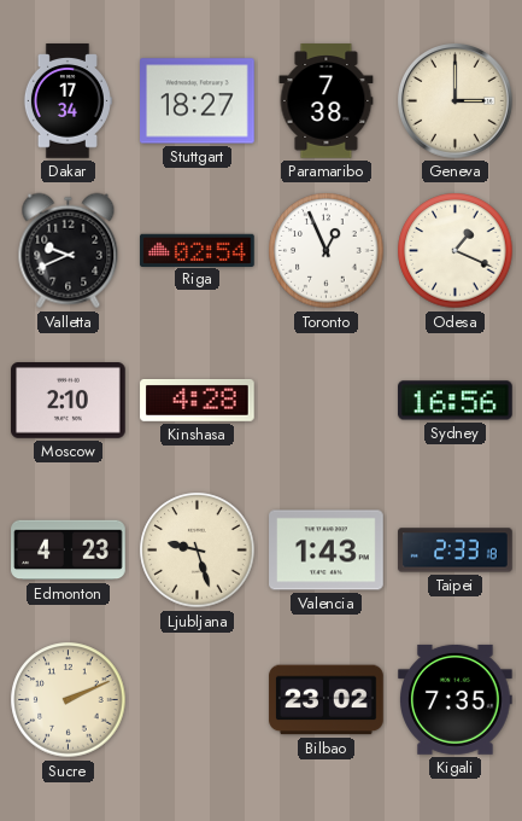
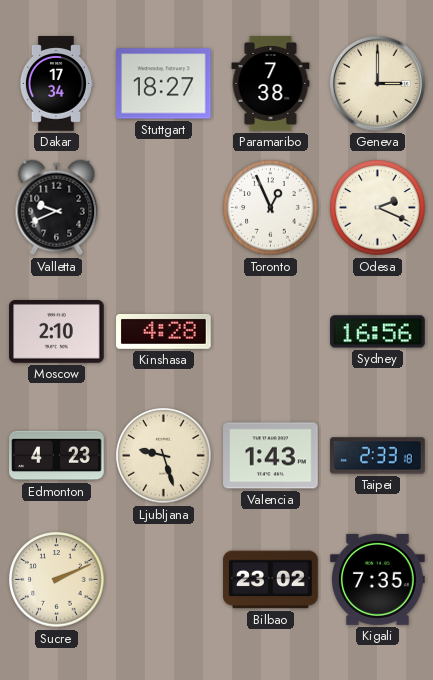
Riga: 02:54 -> none (198, 250)
Odesa: 1:19 -> 2:19 (378, 208)
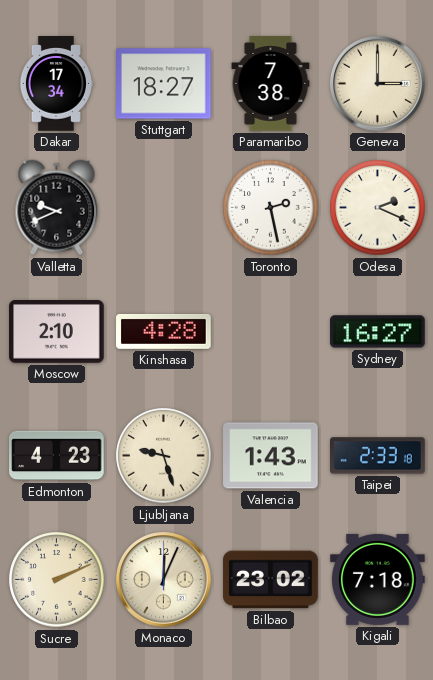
Toronto: 12:56 -> 2:28 (271, 208)
Sydney: 16:56 -> 16:27 (378, 332)
Monaco: none -> 12:04 (164, 580)
Kigali: 7:35 -> 7:18 (378, 579)
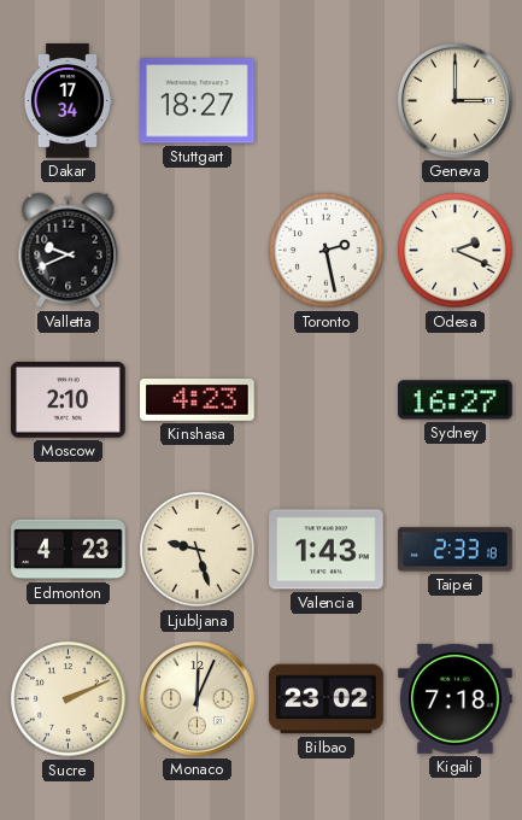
Paramaribo: 7:38 -> none (271, 84)
Kinshasa: 4:28 -> 4:23 (198, 400)
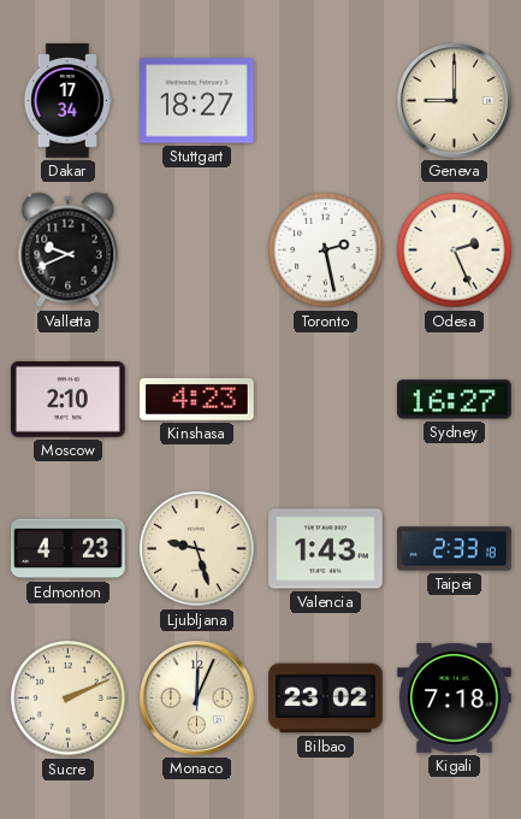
Geneva: 3:00 -> 9:00 (455, 101)
Odesa: 2:19 -> 2:26 (455, 251)
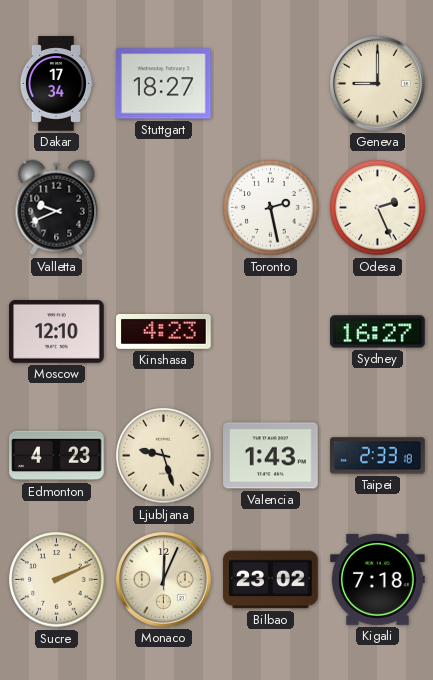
Moscow: 2:10 -> 12:10 (57, 332)
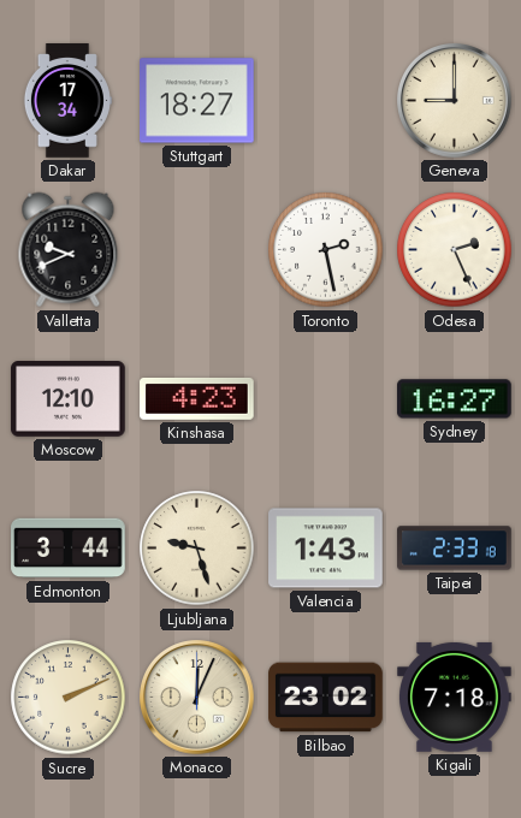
Edmonton: 4:23 -> 3:44 (69, 549)
